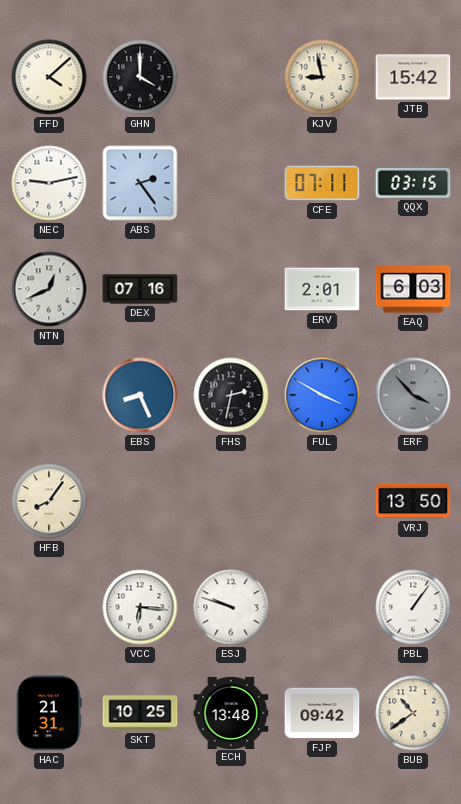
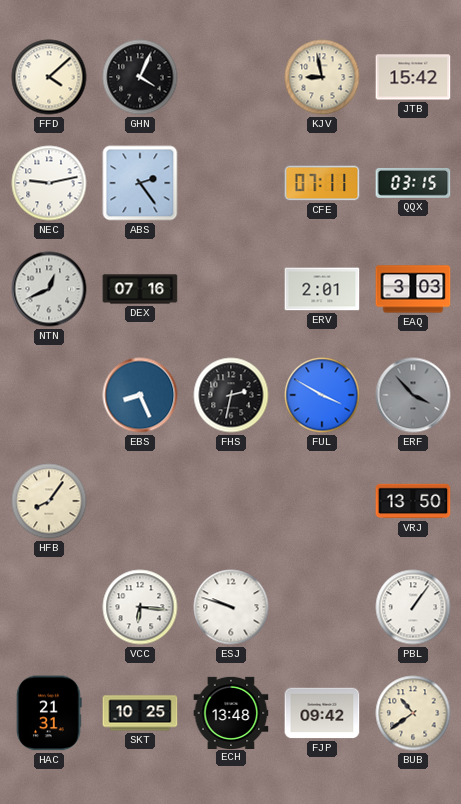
GHN: 4:00 -> 4:04 (140, 77)
EAQ: 6:03 -> 3:03 (413, 289)
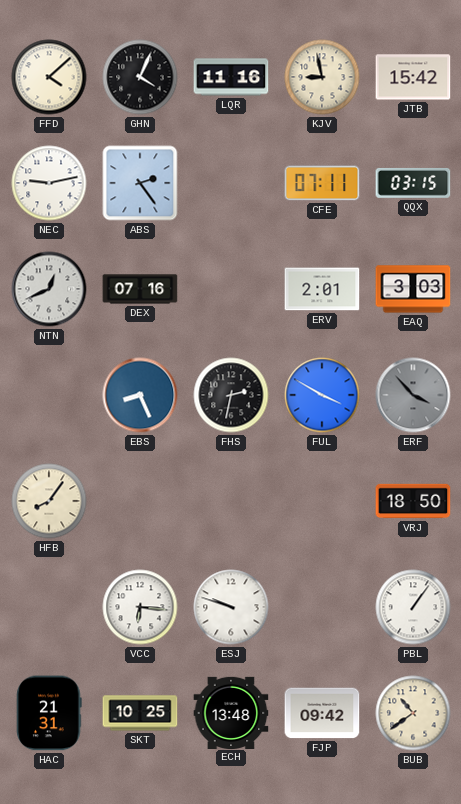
LQR: none -> 11:16 (231, 77)
VRJ: 13:50 -> 18:50 (413, 501)
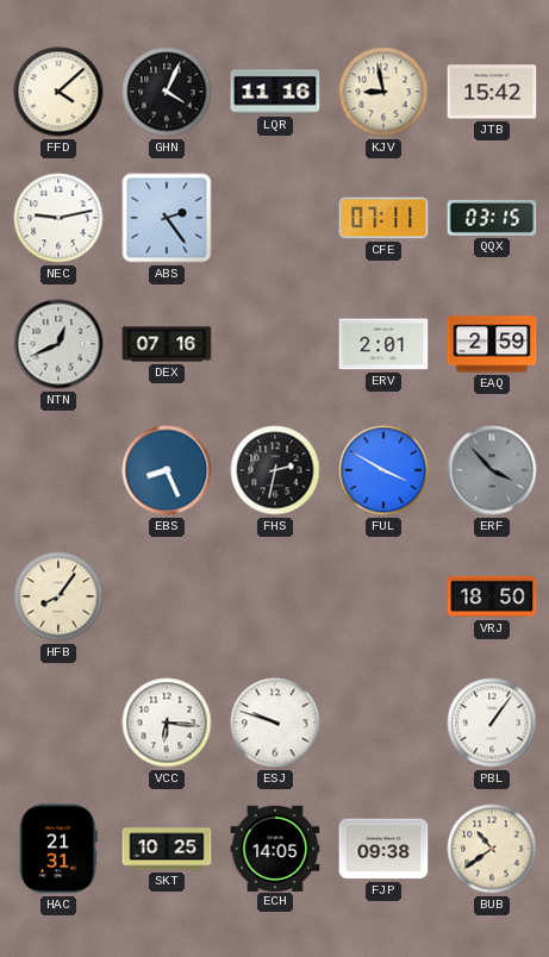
EAQ: 3:03 -> 2:59 (492, 344)
ECH: 13:48 -> 14:05 (275, 847)
FJP: 09:42 -> 09:38 (383, 849)
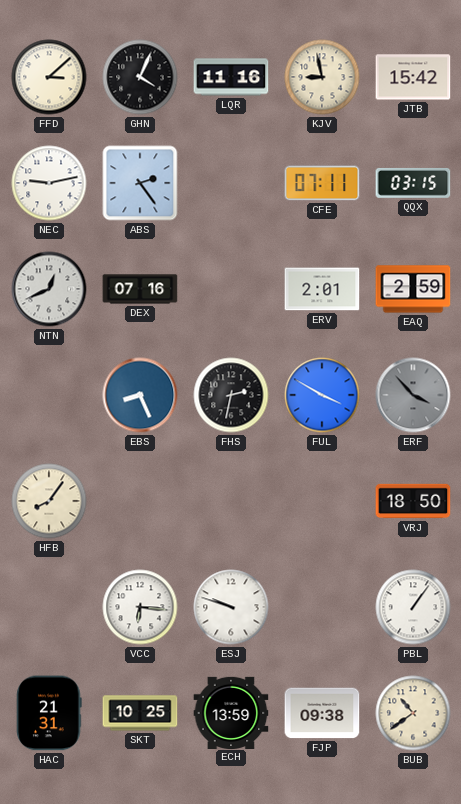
FFD: 4:08 -> 3:08 (49, 77)
ECH: 14:05 -> 13:59 (231, 712)
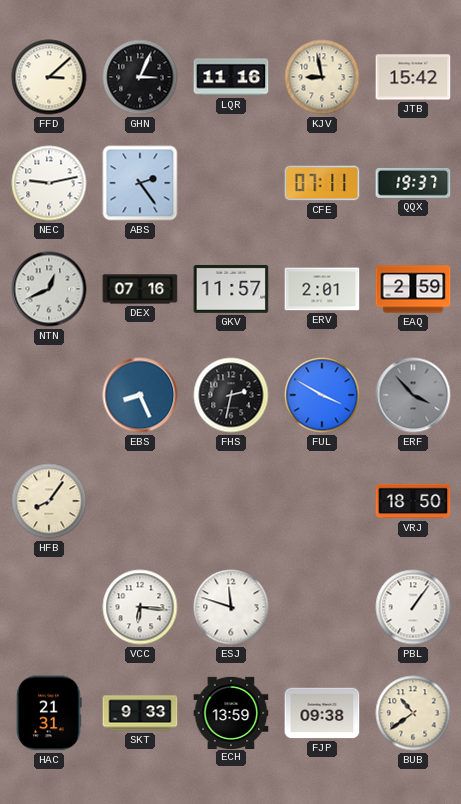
GHN: 4:04 -> 3:04 (140, 77)
QQX: 03:15 -> 19:37 (413, 183)
GKV: none -> 11:57 (231, 289)
ESJ: 9:48 -> 11:48 (231, 607)
SKT: 10:25 -> 9:33 (140, 713)
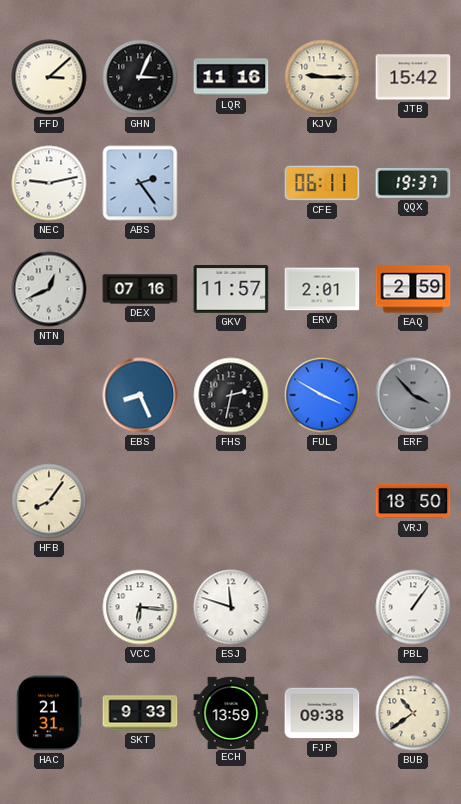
KJV: 8:58 -> 9:15 (322, 77)
CFE: 07:11 -> 06:11 (322, 183)
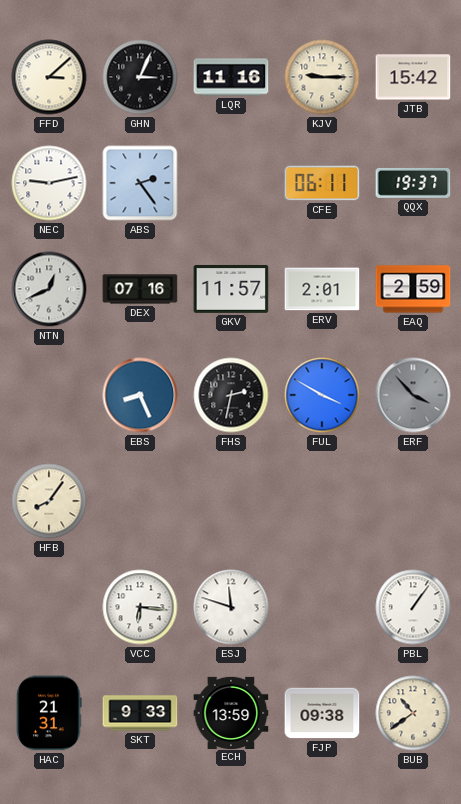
VRJ: 18:50 -> none (413, 501)
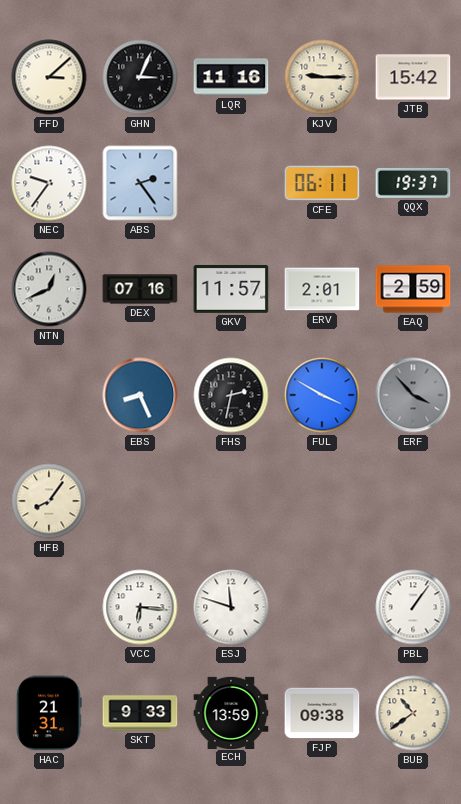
NEC: 9:13 -> 9:36 (49, 183)
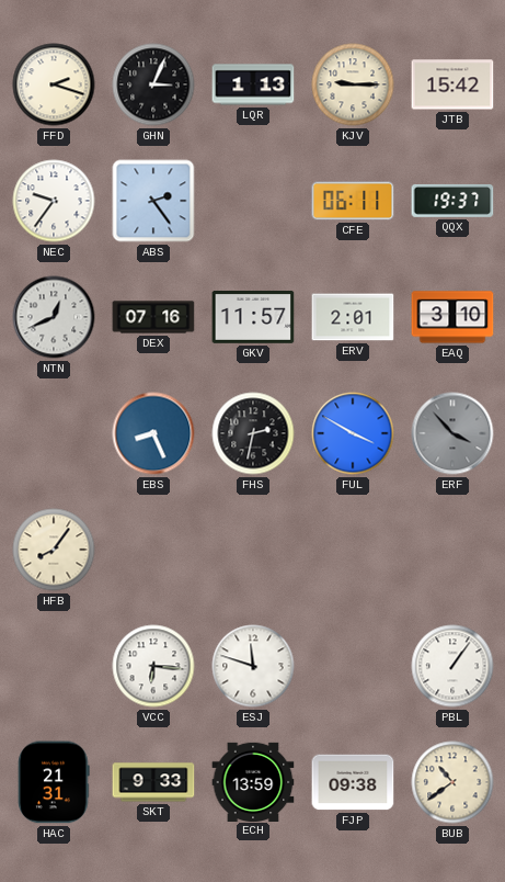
FFD: 3:08 -> 2:18 (54, 84)
LQR: 11:16 -> 1:13 (253, 84)
EAQ: 2:59 -> 3:10 (452, 317)
